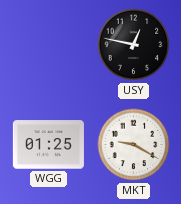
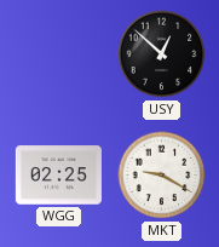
USY: 12:47 -> 12:52 (162, 54)
WGG: 01:25 -> 02:25 (58, 176)
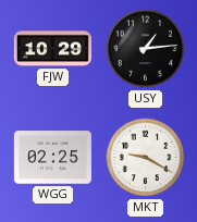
FJW: none -> 10:29 (52, 49)
USY: 12:52 -> 1:14 (146, 49)
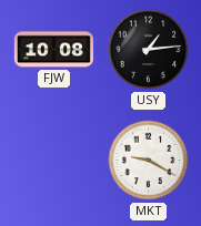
FJW: 10:29 -> 10:08 (53, 50)
WGG: 02:25 -> none (52, 158)
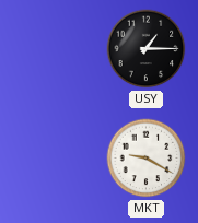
FJW: 10:08 -> none (53, 50)
USY: 1:14 -> 1:15 (147, 49)
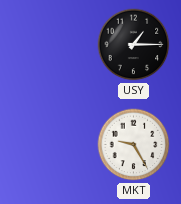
MKT: 9:20 -> 9:25 (134, 145)
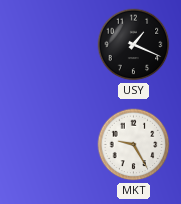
USY: 1:15 -> 1:19 (134, 45)
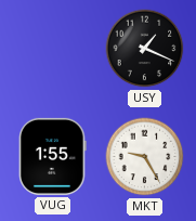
VUG: none -> 1:55 (53, 156)
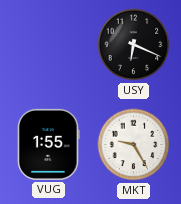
USY: 1:19 -> 6:19 (134, 45)
